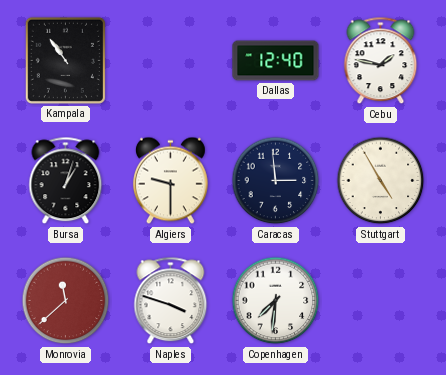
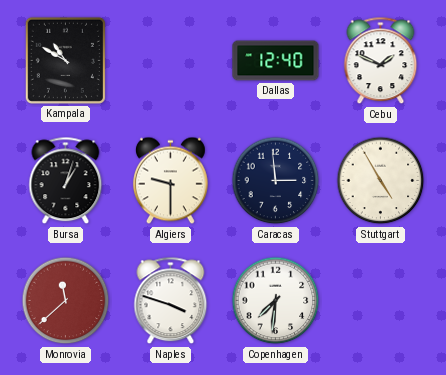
Kampala: 10:54 -> 10:50 (65, 60)
Cebu: 1:47 -> 1:49 (381, 61)
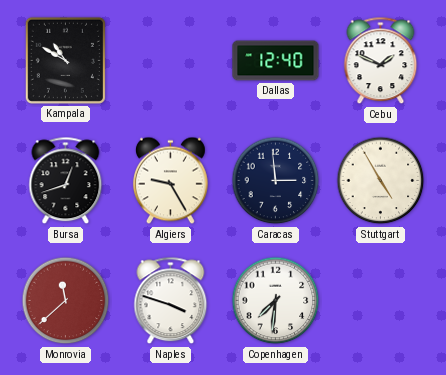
Bursa: 1:03 -> 12:42 (66, 181)
Algiers: 9:30 -> 9:25 (170, 181)
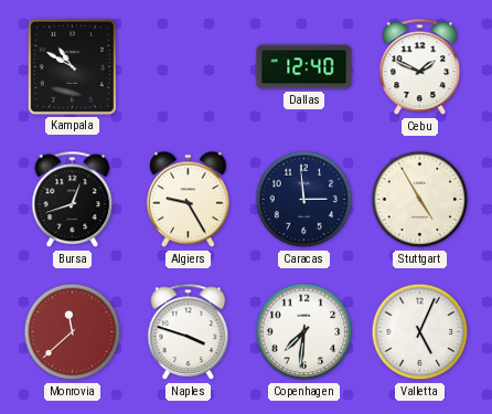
Valletta: none -> 5:04 (420, 332)
